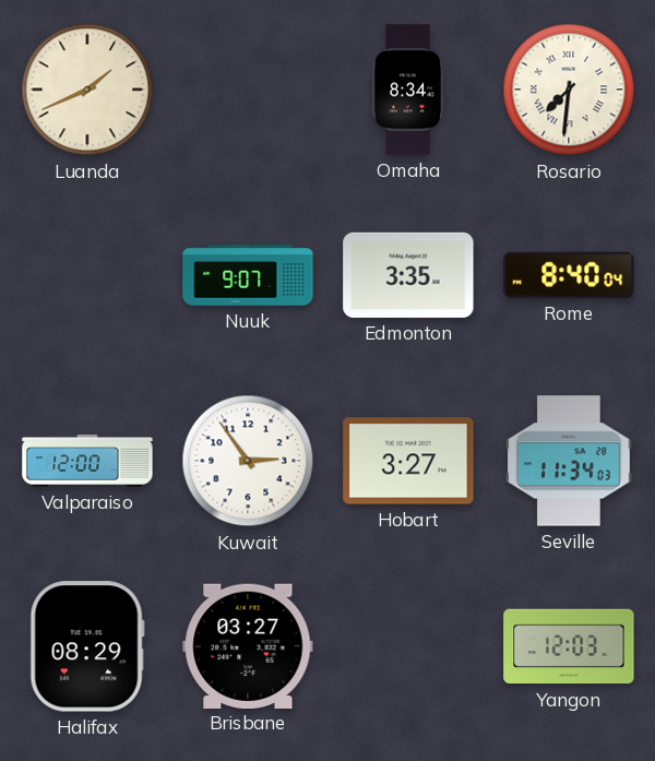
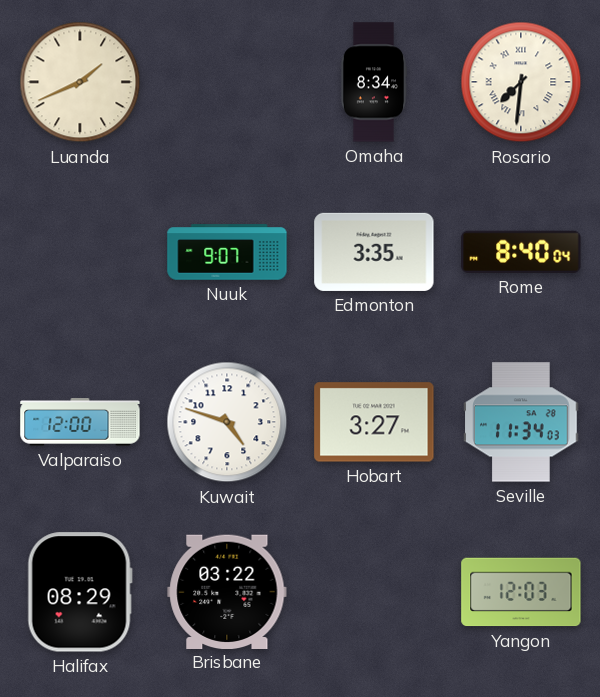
Kuwait: 2:54 -> 4:48 (227, 422)
Brisbane: 03:27 -> 03:22 (227, 591)
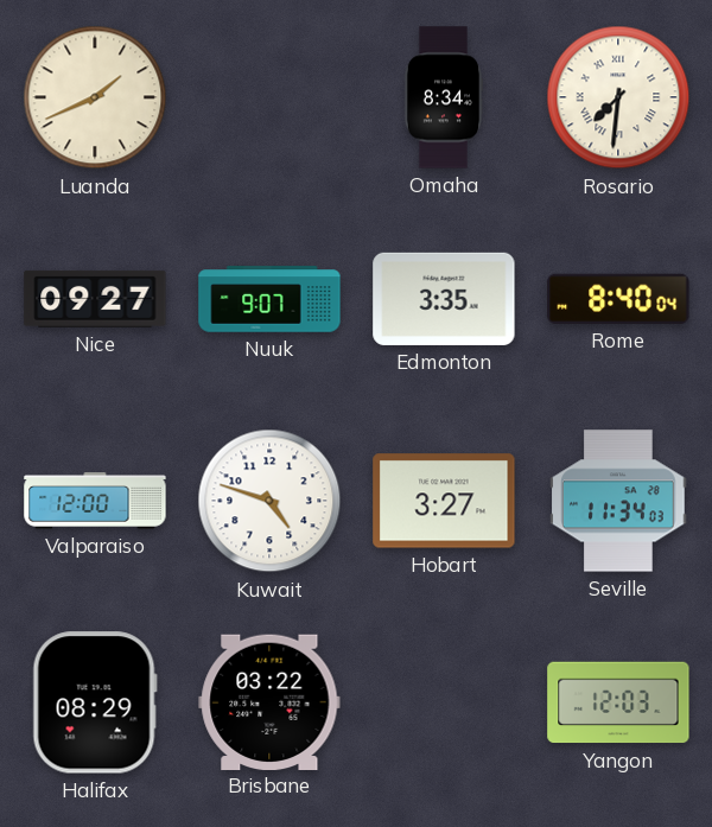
Nice: none -> 09:27 (95, 299)
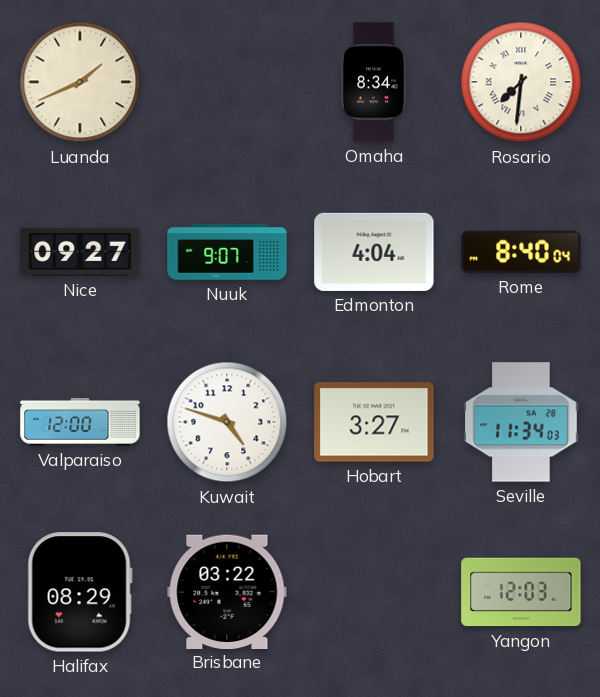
Edmonton: 3:35 -> 4:04 (374, 252)
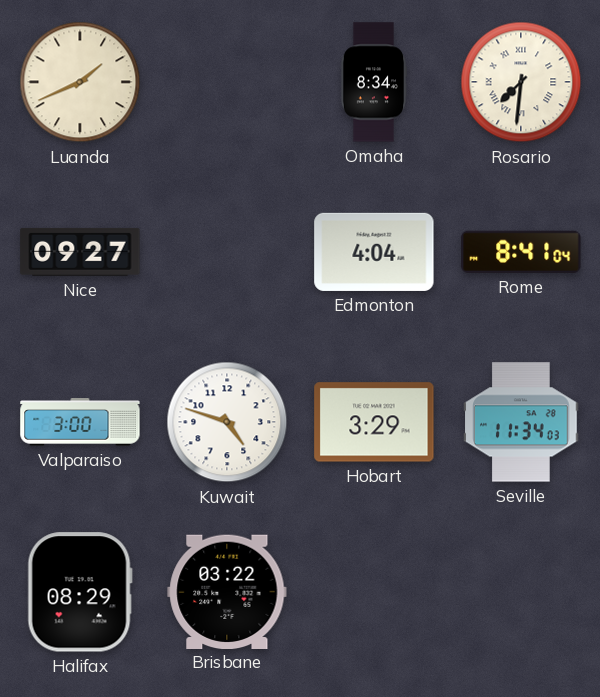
Nuuk: 9:07 -> none (227, 252)
Rome: 8:40 -> 8:41 (521, 252)
Valparaiso: 12:00 -> 3:00 (80, 422)
Hobart: 3:27 -> 3:29 (374, 422)
Yangon: 12:03 -> none (521, 592)
